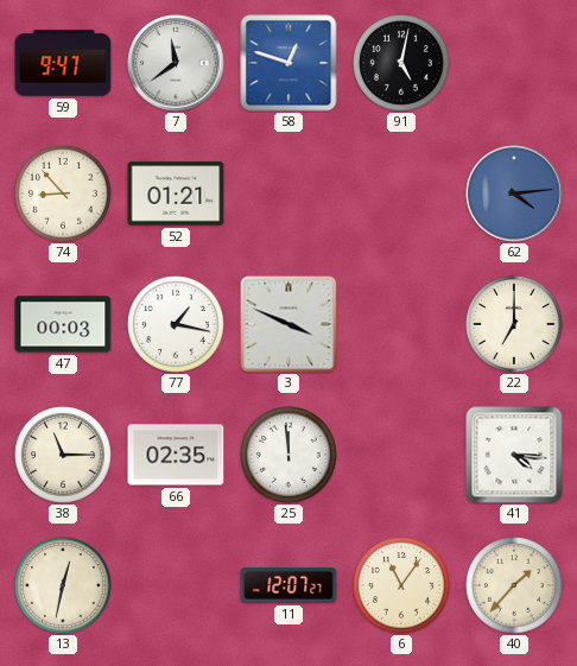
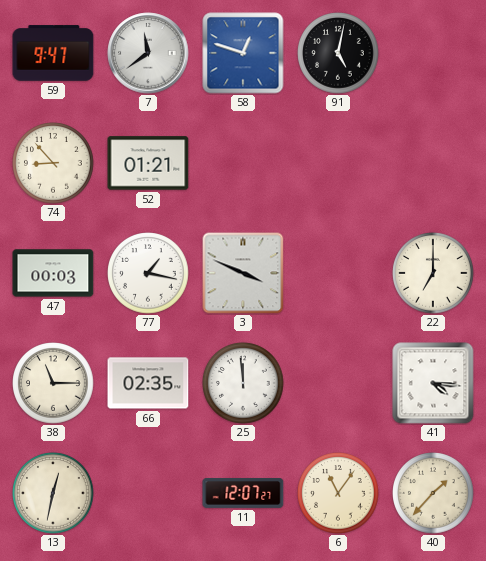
62: 4:14 -> none (514, 194)
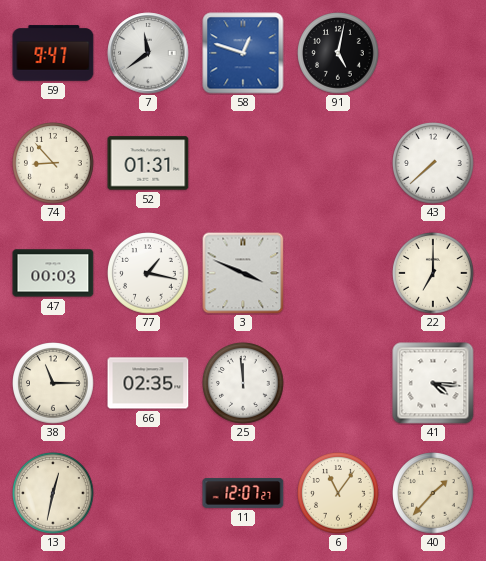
52: 01:21 -> 01:31 (148, 163)
43: none -> 7:38 (433, 163)
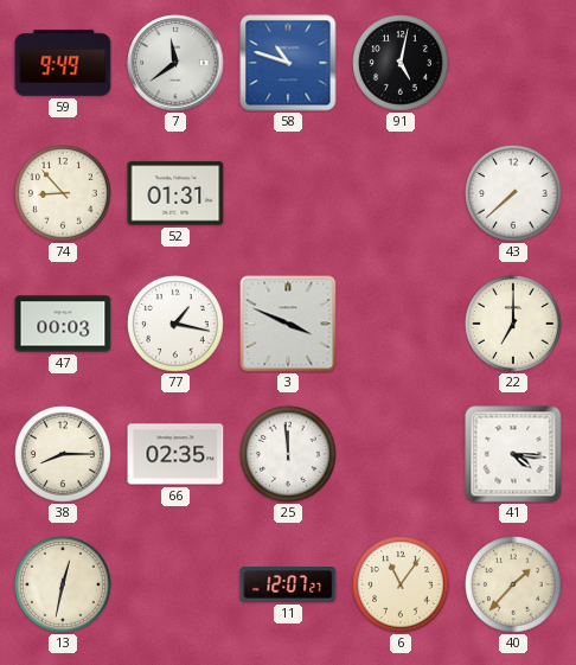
59: 9:47 -> 9:49 (63, 63)
58: 12:48 -> 10:48 (288, 63)
38: 11:15 -> 8:15 (63, 454)
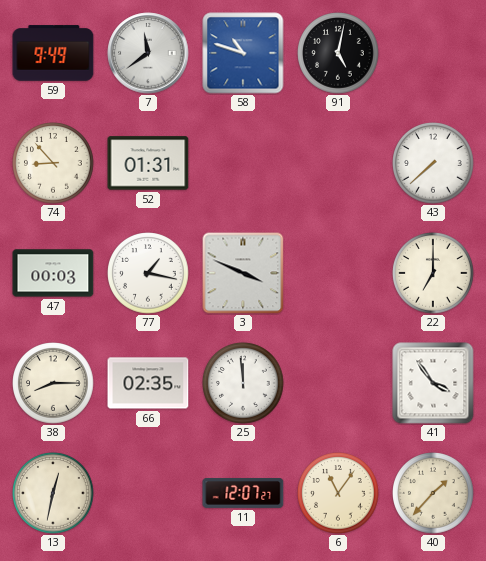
41: 4:16 -> 3:54 (433, 383)
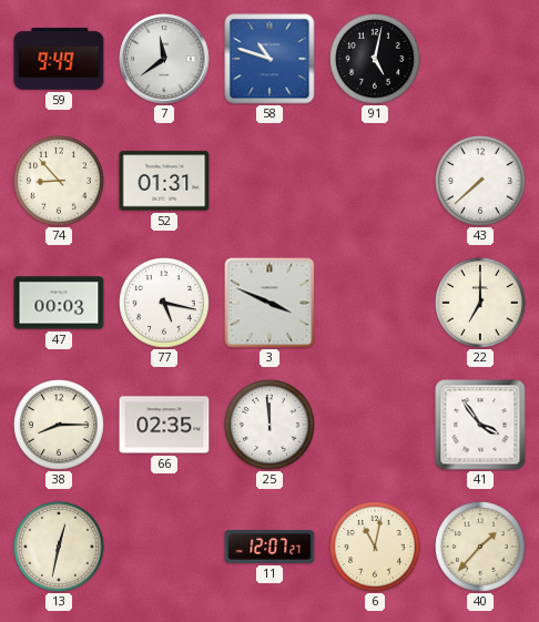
77: 1:17 -> 5:17 (164, 303)
6: 11:06 -> 11:02 (375, 547)
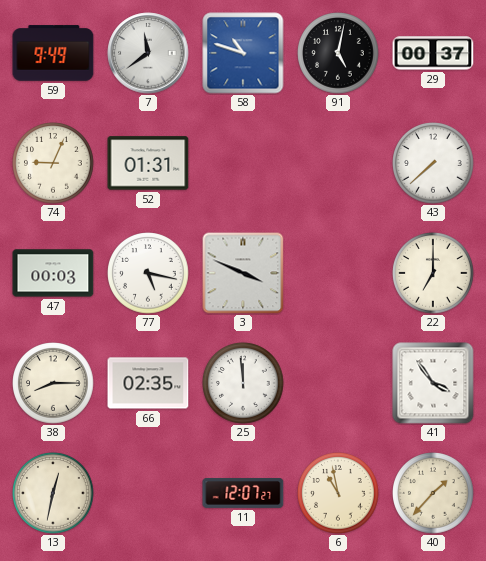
29: none -> 00:37 (433, 53)
74: 8:53 -> 9:04 (53, 163)
6: 11:02 -> 10:58 (338, 493)
